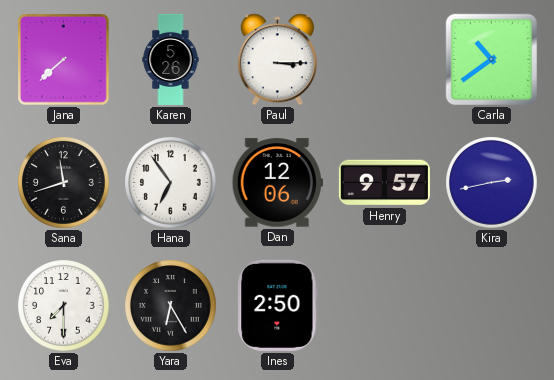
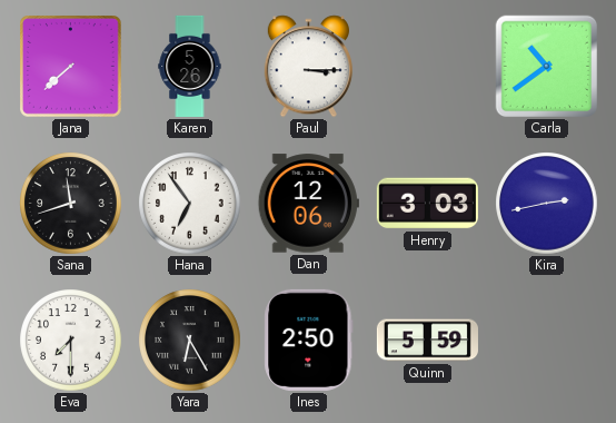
Henry: 9:57 -> 3:03 (427, 204)
Quinn: none -> 5:59 (427, 341)
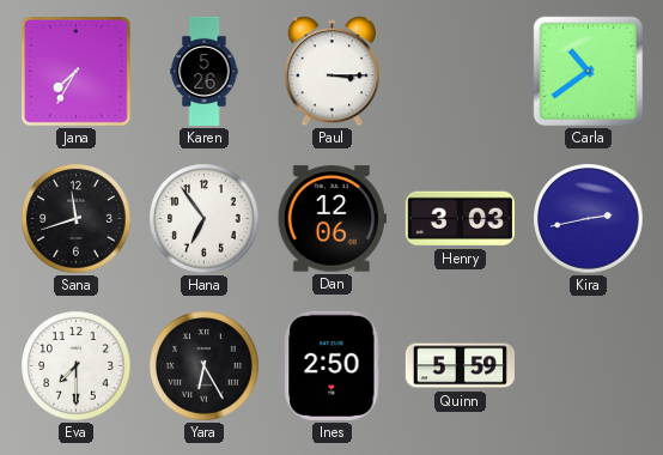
Jana: 7:38 -> 7:35 (77, 72)
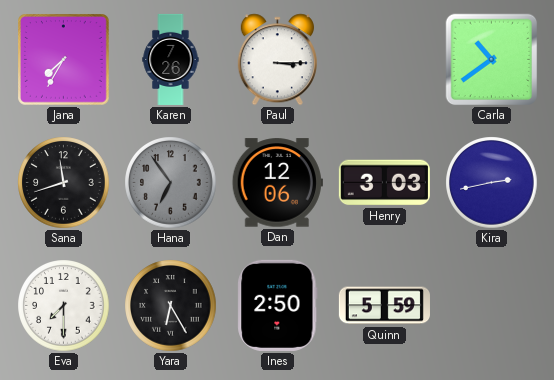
Karen: 5:26 -> 7:26 (171, 59)
Hana dial: white -> grey (171, 183)
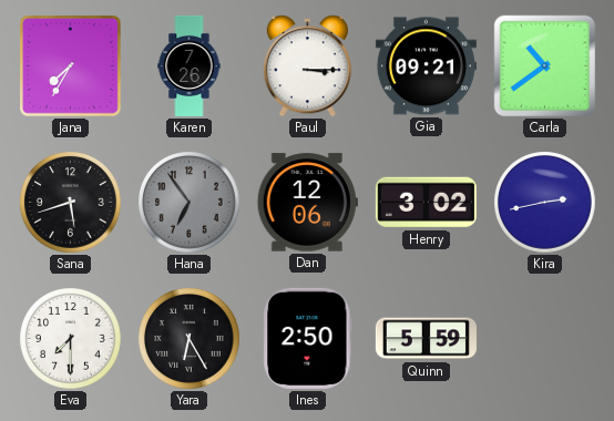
Gia: none -> 09:21 (426, 66)
Sana: 11:42 -> 5:42 (71, 203)
Henry: 3:03 -> 3:02 (426, 203)
